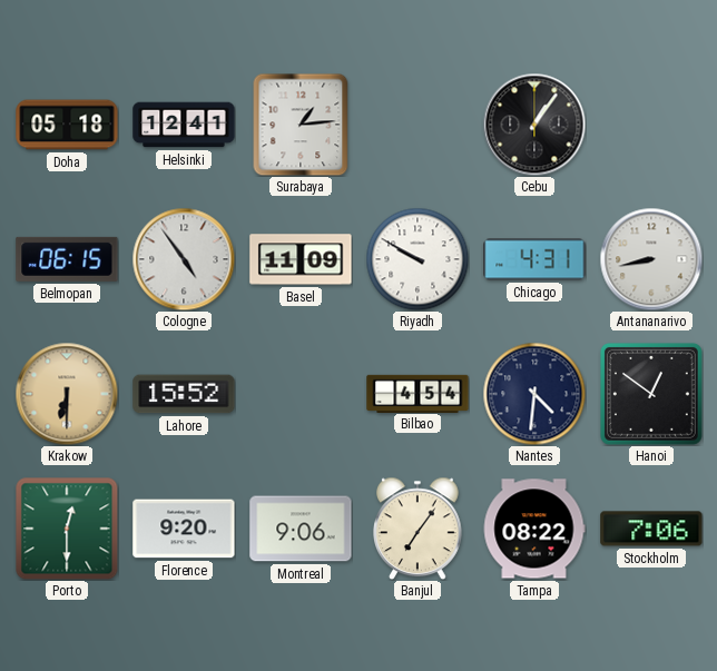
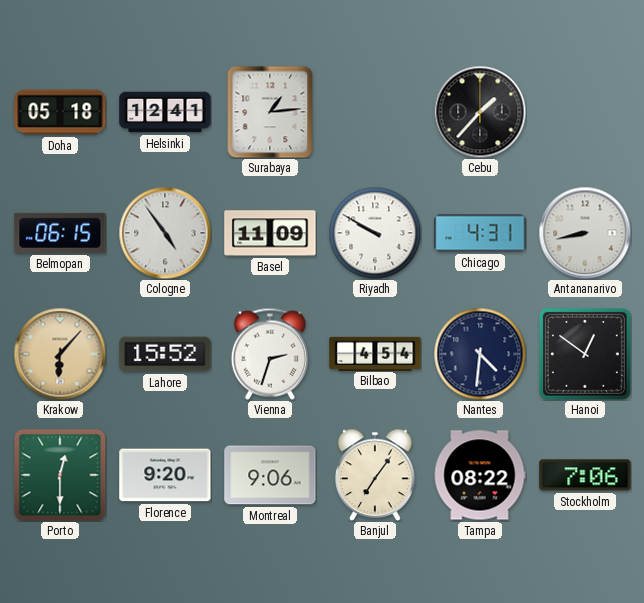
Cebu: 1:06 -> 1:37 (480, 112)
Krakow: 6:30 -> 6:07 (60, 354)
Vienna: none -> 2:33 (269, 354)
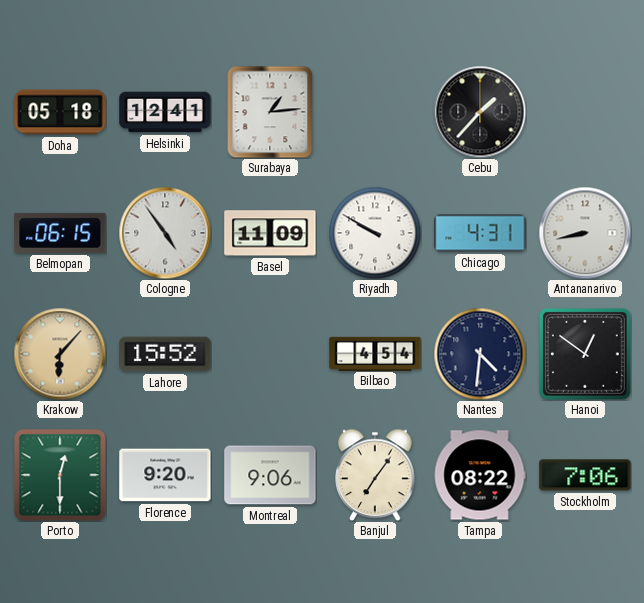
Vienna: 2:33 -> none (269, 354)
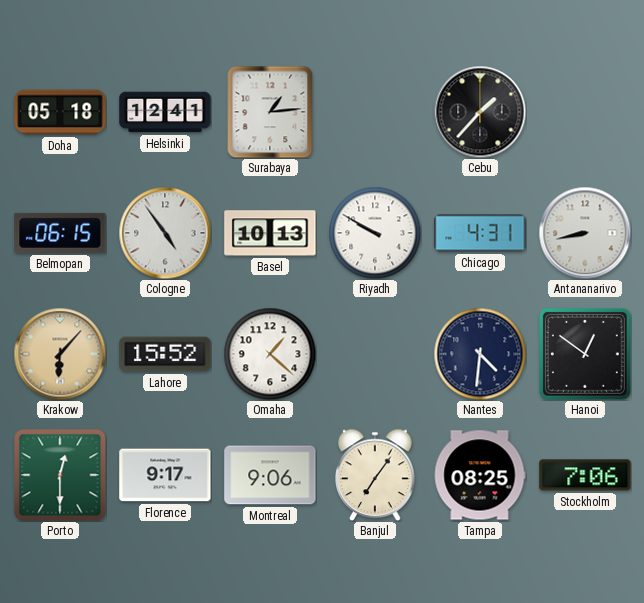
Basel: 11:09 -> 10:13 (270, 233)
Omaha: none -> 1:22 (270, 354)
Bilbao: 4:54 -> none (375, 353)
Florence: 9:20 -> 9:17 (165, 475)
Tampa: 08:22 -> 08:25 (480, 475)
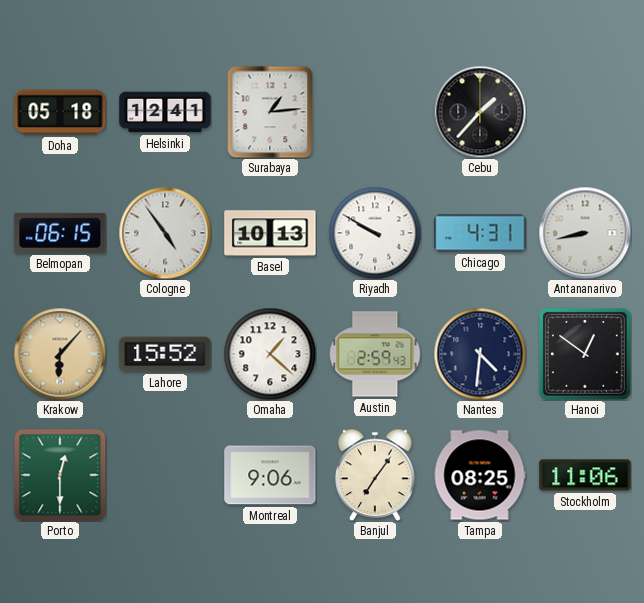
Austin: none -> 2:59 (375, 354)
Florence: 9:17 -> none (165, 475)
Stockholm: 7:06 -> 11:06 (585, 475)
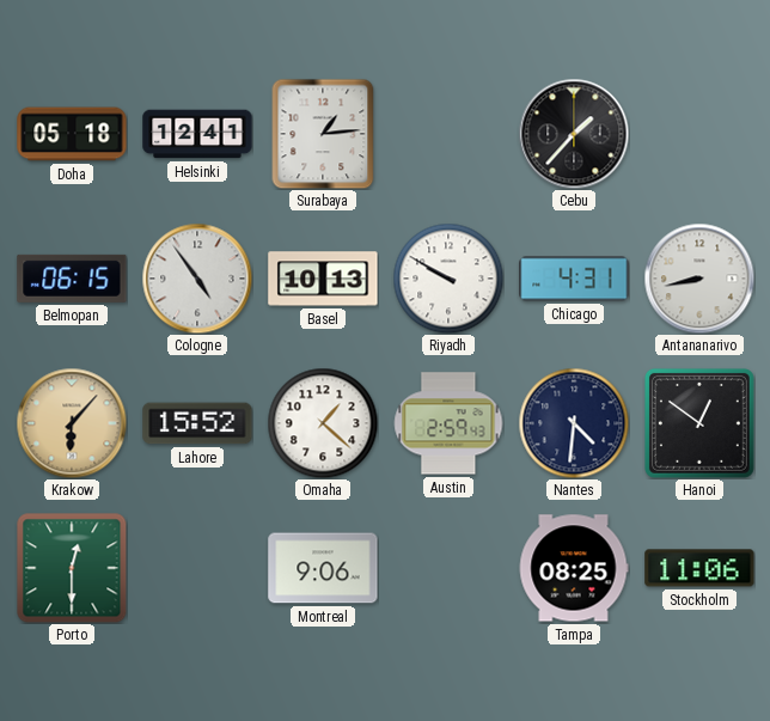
Banjul: 7:06 -> none (376, 475)
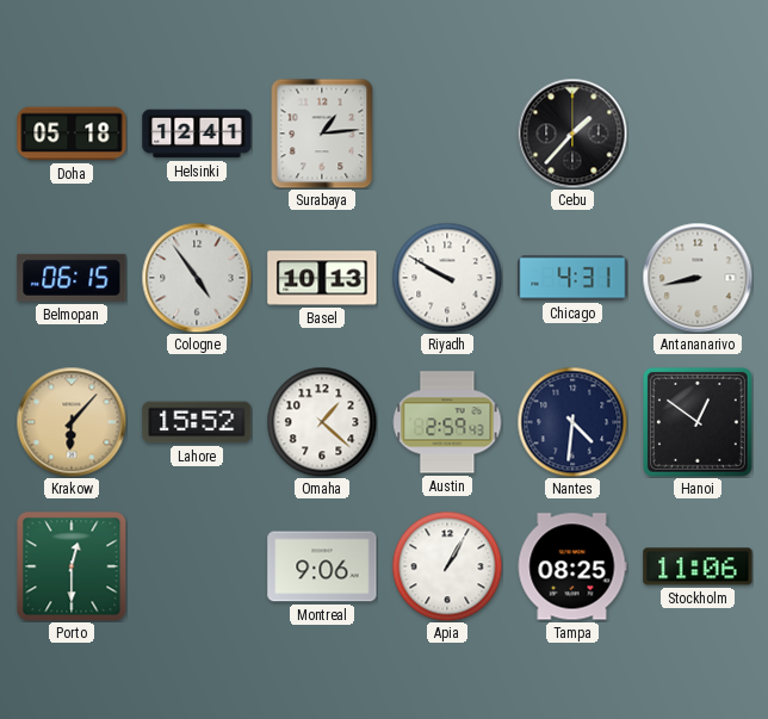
Apia: none -> 1:05 (447, 566)
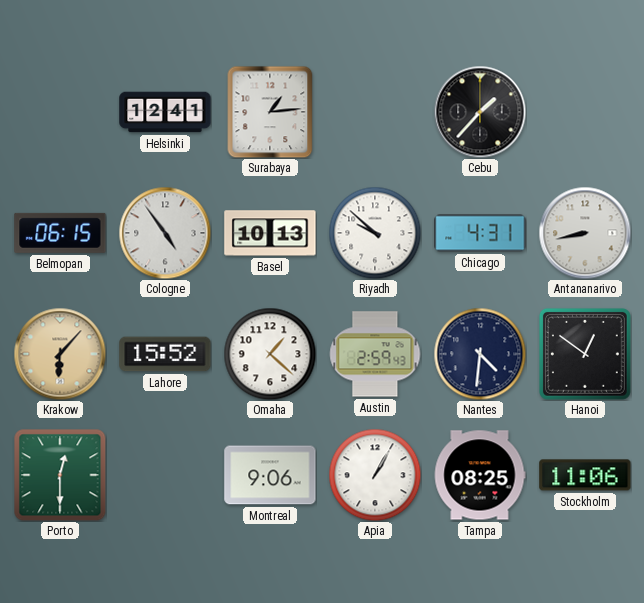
Doha: 05:18 -> none (72, 134)
Riyadh: 9:50 -> 9:52 (375, 233)
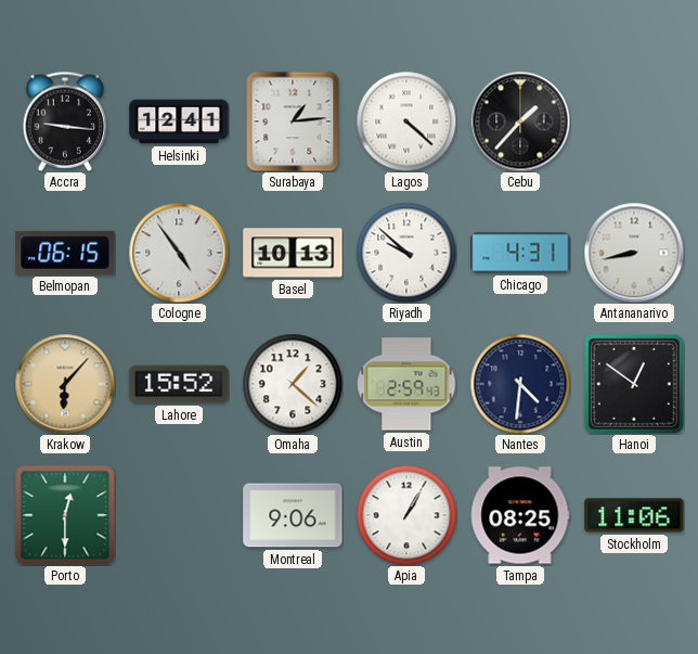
Accra: none -> 9:16 (64, 121)
Lagos: none -> 4:22 (406, 121)
